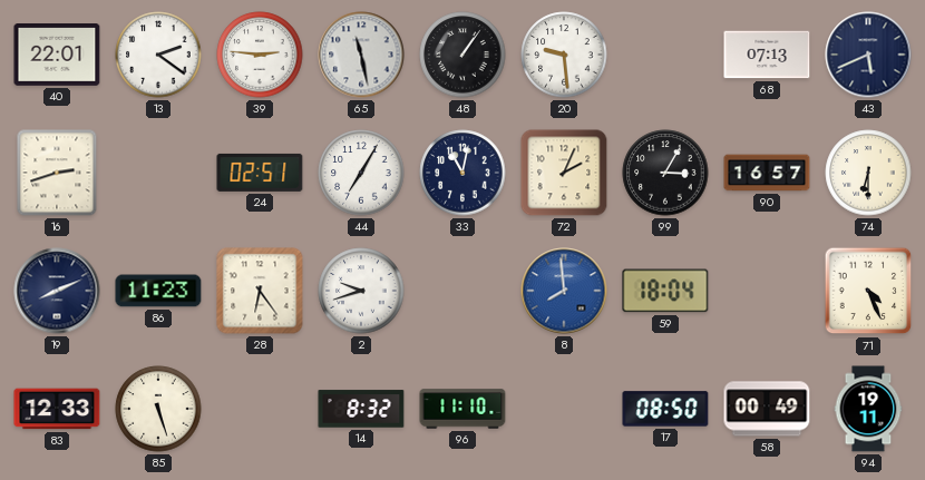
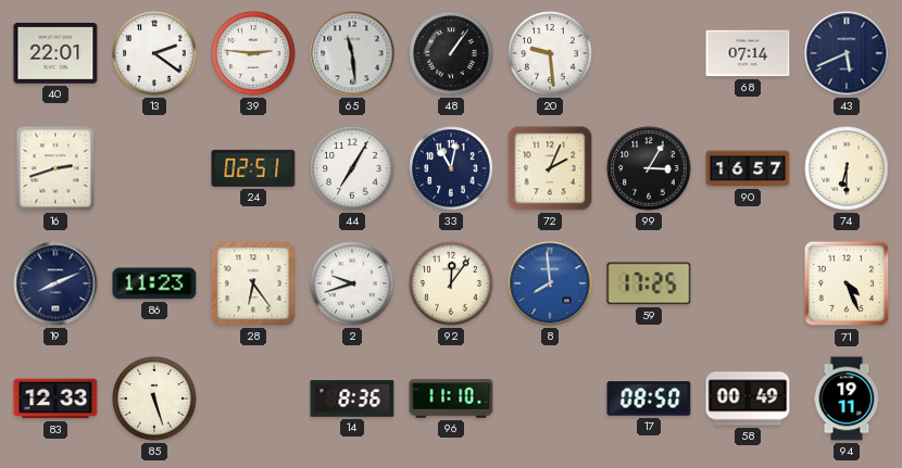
65: 11:28 -> 11:29 (352, 53)
68: 07:13 -> 07:14 (748, 53)
92: none -> 12:06 (451, 283)
59: 18:04 -> 17:25 (649, 283)
14: 8:32 -> 8:36 (352, 399)
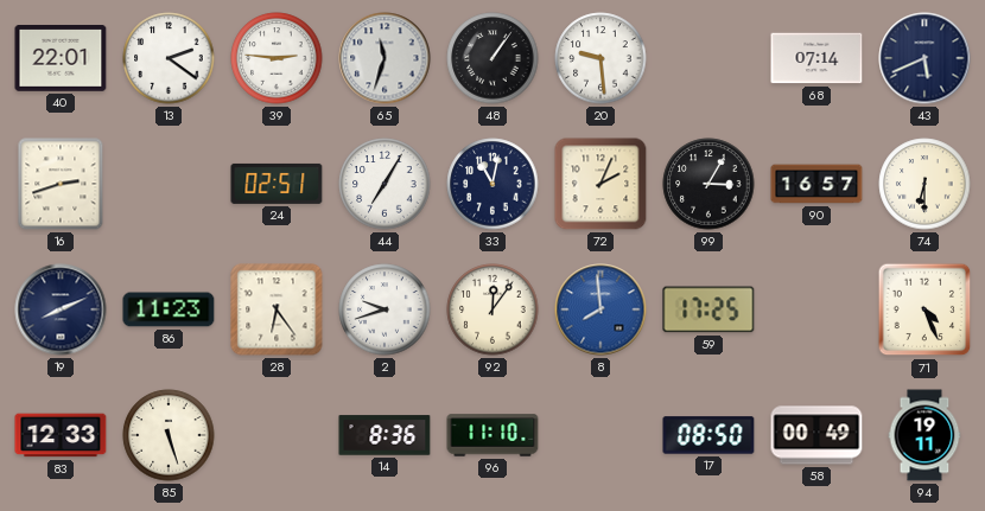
65: 11:29 -> 11:33 (385, 58)
